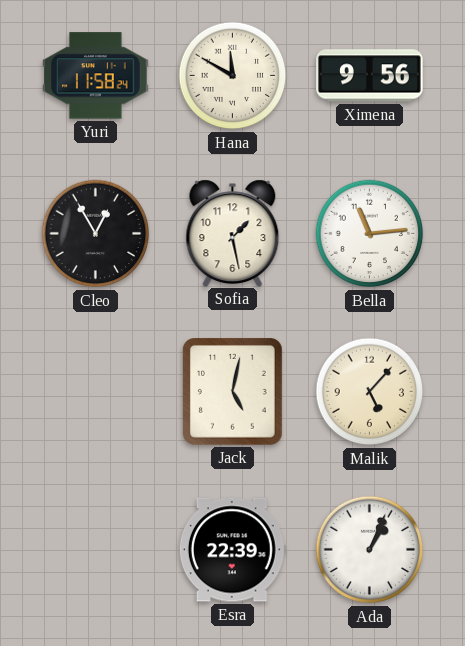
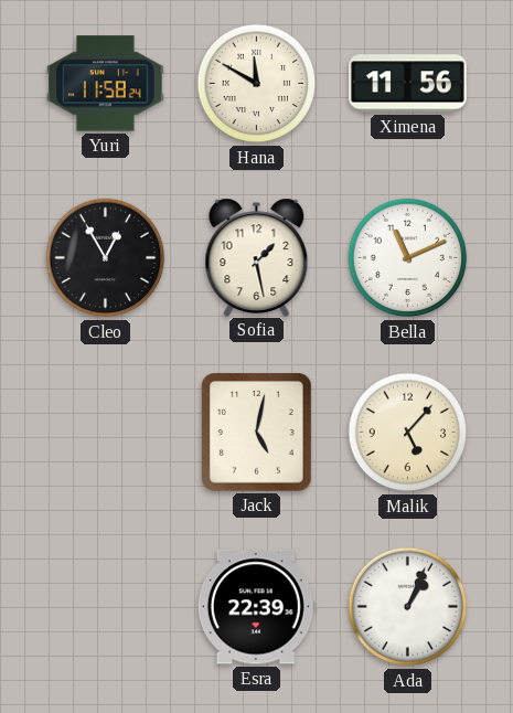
Ximena: 9:56 -> 11:56 (408, 84)
Bella: 11:14 -> 11:11 (408, 258)
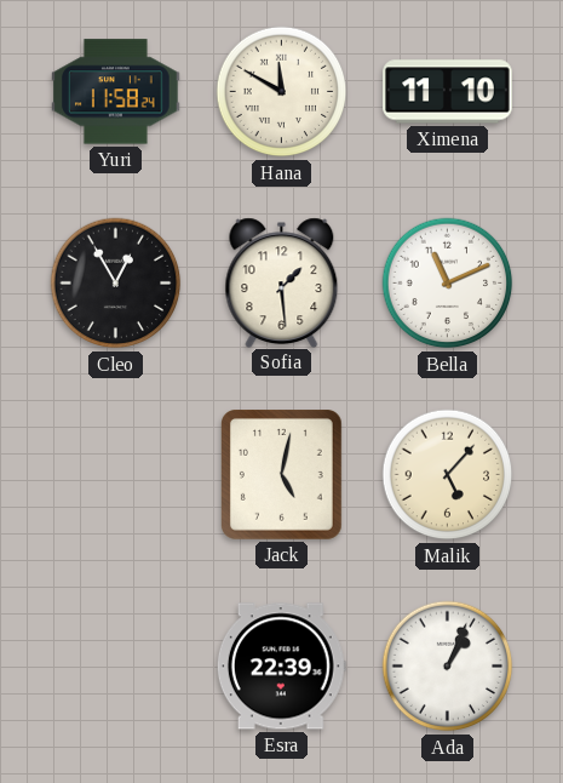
Ximena: 11:56 -> 11:10 (448, 92)
Sofia: 1:28 -> 1:29 (282, 282)
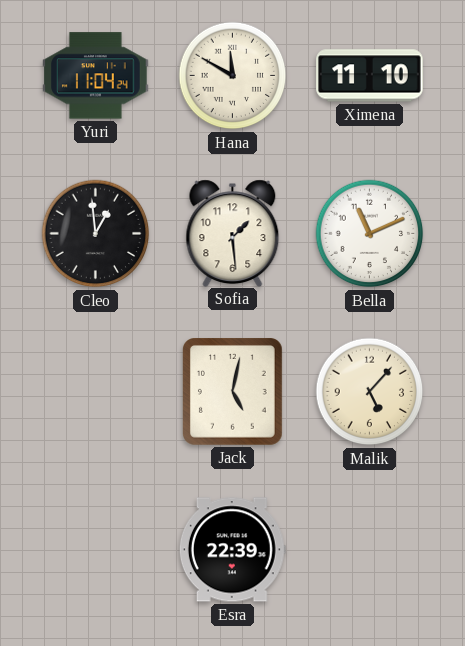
Yuri: 11:58 -> 11:04 (96, 76)
Cleo: 12:55 -> 12:59 (96, 234)
Ada: 1:04 -> none (448, 667)
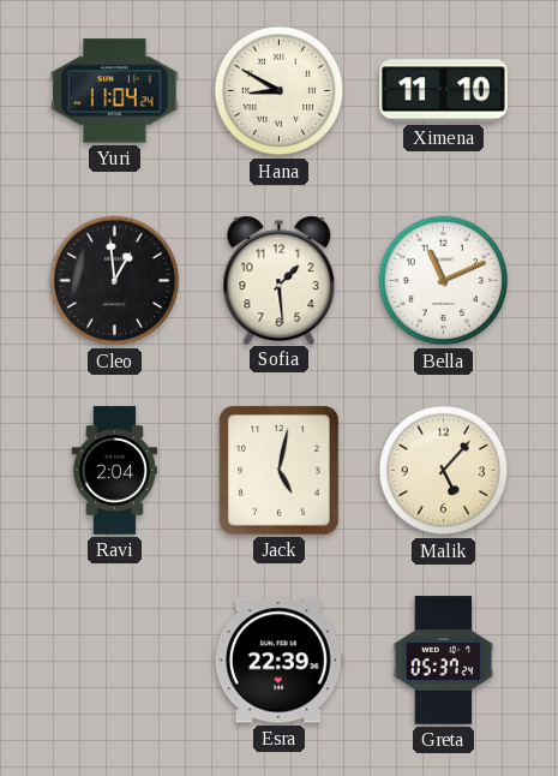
Hana: 11:50 -> 8:50 (280, 91)
Ravi: none -> 2:04 (114, 471)
Greta: none -> 05:37 (444, 661)
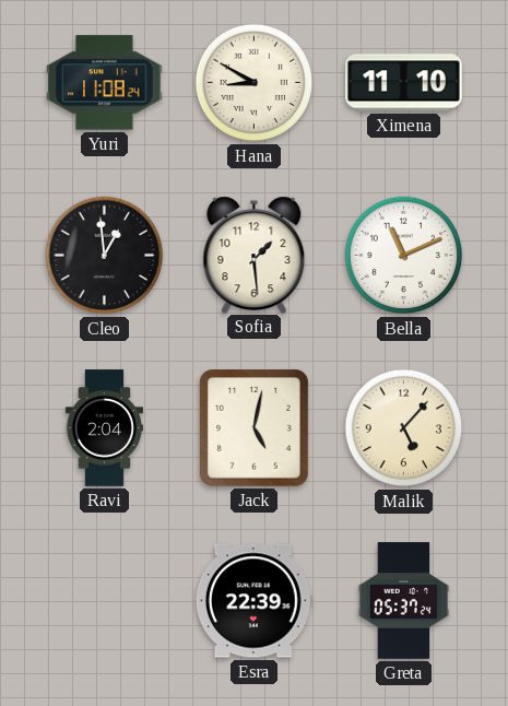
Yuri: 11:04 -> 11:08 (105, 83)
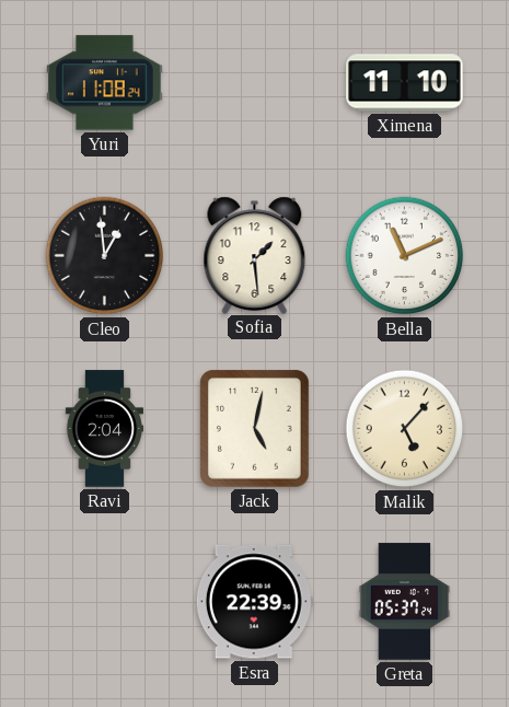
Hana: 8:50 -> none (255, 83)
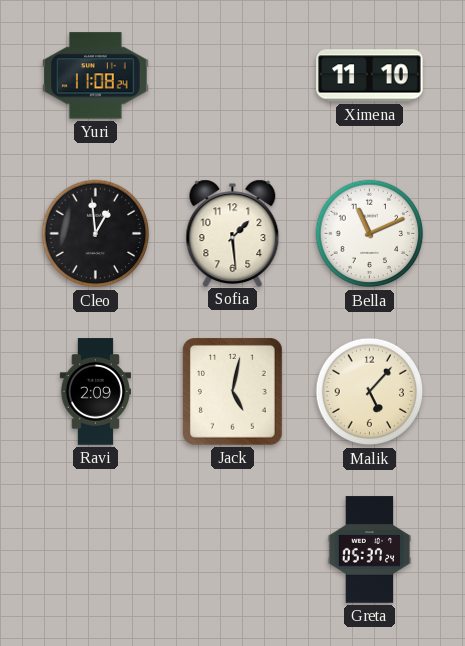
Ravi: 2:04 -> 2:09 (95, 392)
Esra: 22:39 -> none (254, 602)
